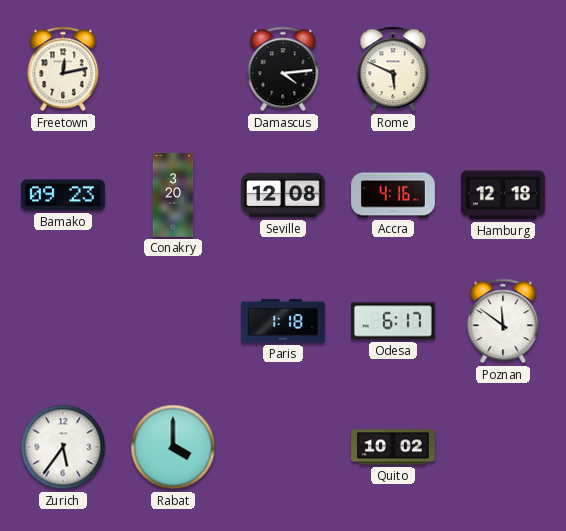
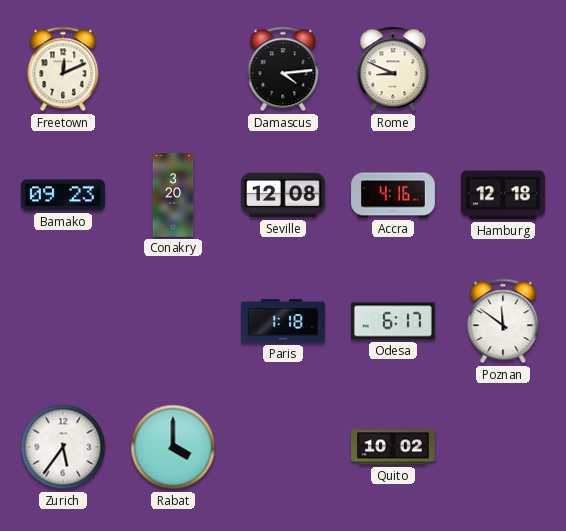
Freetown: 12:13 -> 12:11 (63, 69)
Rome: 5:49 -> 8:49 (393, 69)
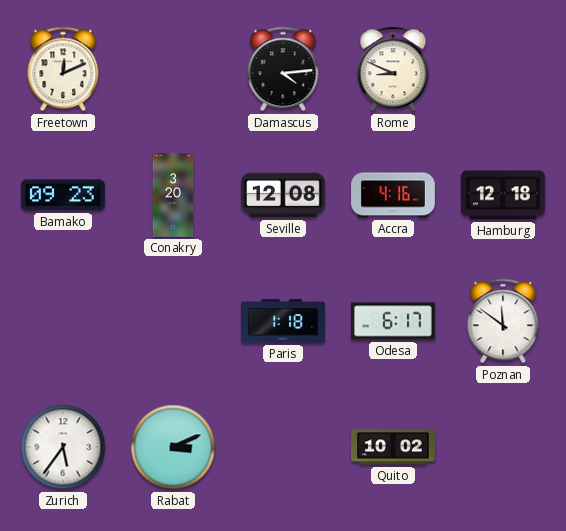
Rabat: 4:00 -> 3:11 (173, 447)
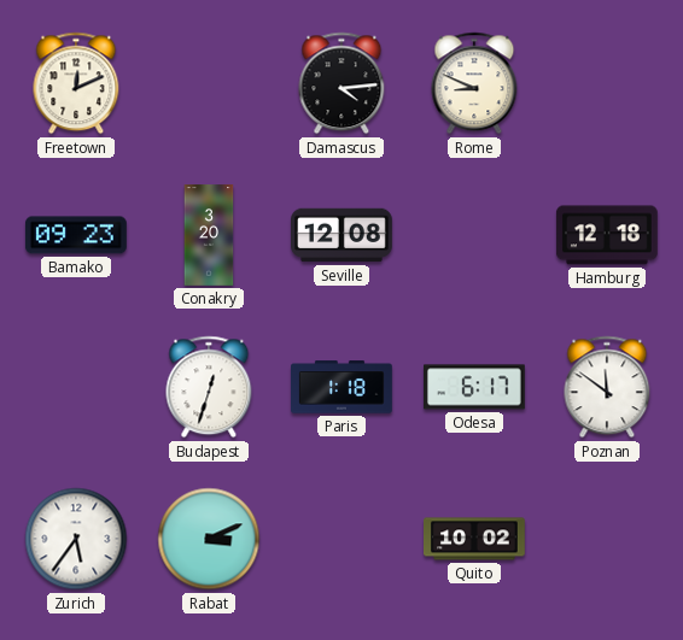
Accra: 4:16 -> none (393, 195)
Budapest: none -> 12:33 (209, 387)
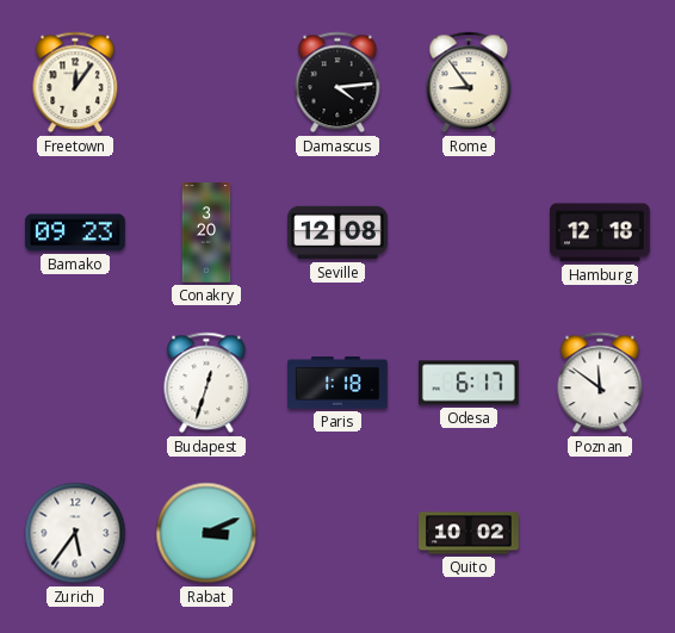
Freetown: 12:11 -> 12:06 (75, 82)
Rome: 8:49 -> 8:54 (469, 82)
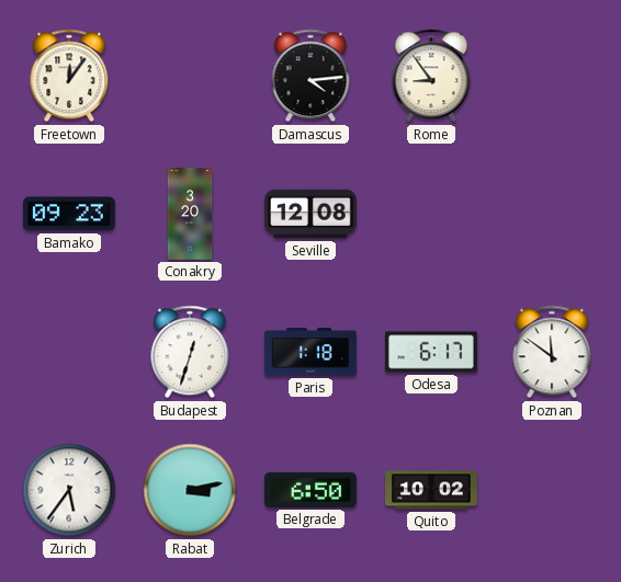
Hamburg: 12:18 -> none (600, 232)
Rabat: 3:11 -> 3:13 (190, 490)
Belgrade: none -> 6:50 (310, 490)
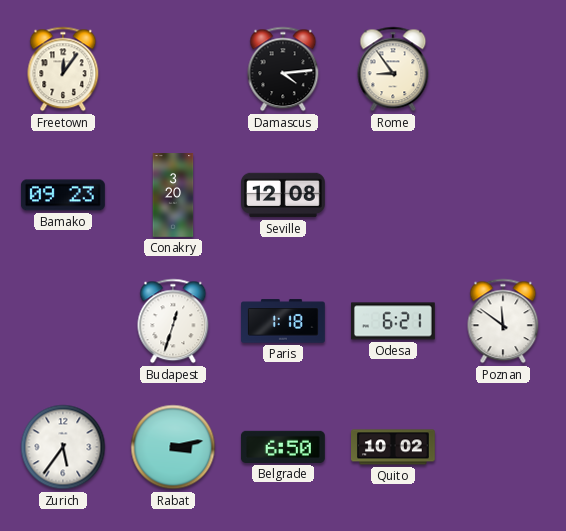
Odesa: 6:17 -> 6:21 (394, 321)
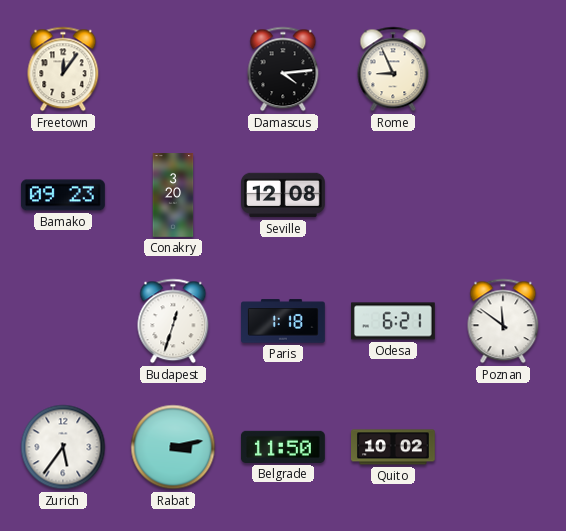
Rome: 8:54 -> 8:56 (393, 69)
Belgrade: 6:50 -> 11:50 (283, 447)
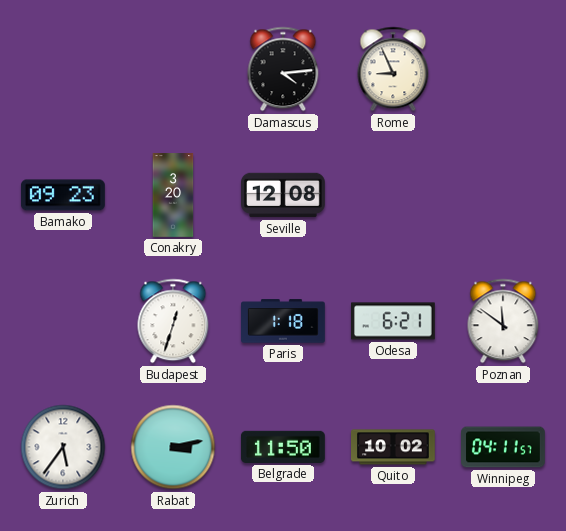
Freetown: 12:06 -> none (63, 69)
Winnipeg: none -> 04:11 (504, 447)
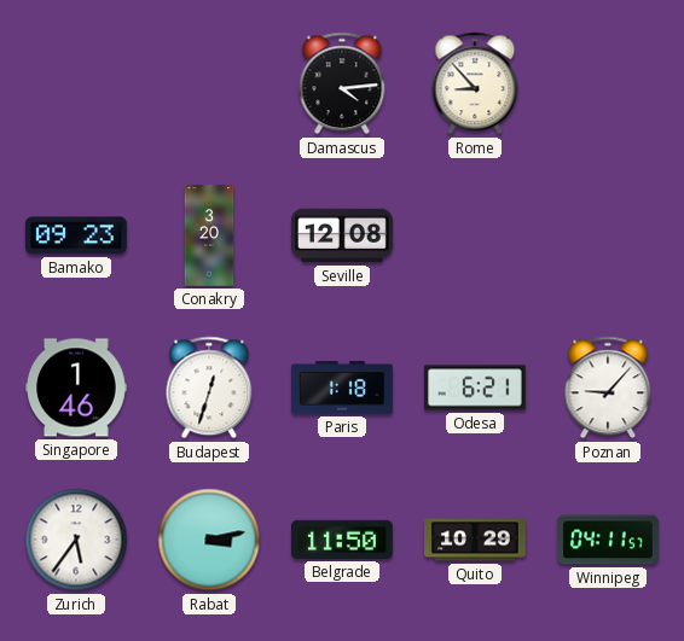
Rome: 8:56 -> 8:53 (475, 83)
Singapore: none -> 1:46 (77, 387)
Poznan: 11:51 -> 9:07 (608, 387)
Quito: 10:02 -> 10:29 (476, 540)
